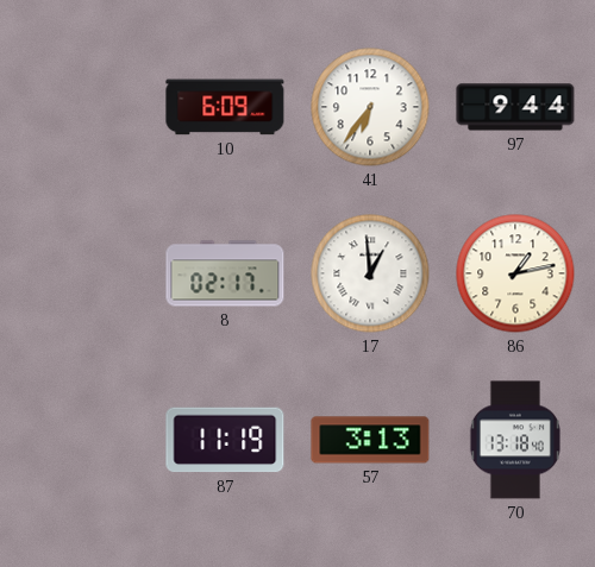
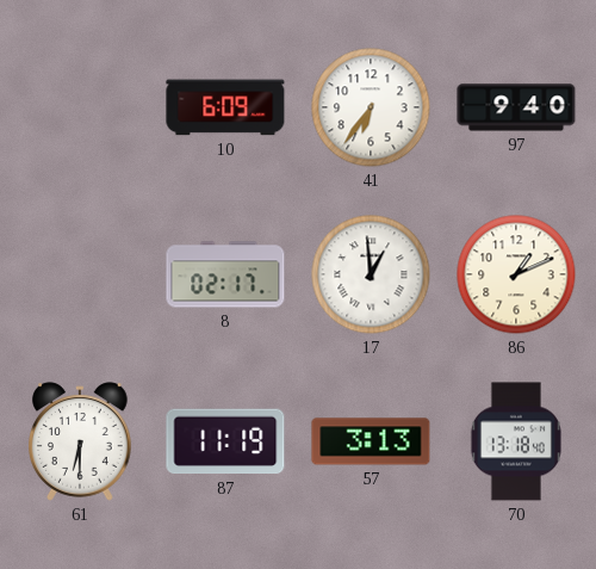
97: 9:44 -> 9:40 (516, 107)
86: 1:13 -> 1:11 (516, 274)
61: none -> 6:30 (81, 441)
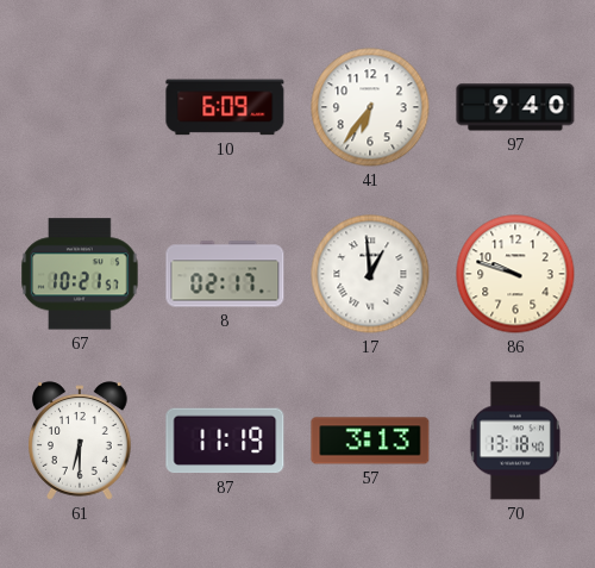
67: none -> 10:21 (80, 274)
86: 1:11 -> 9:48 (515, 274)
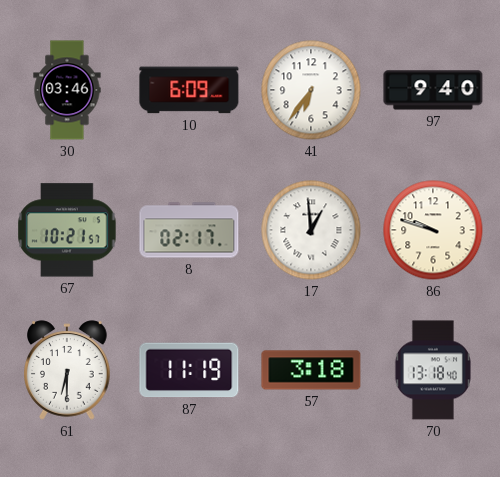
30: none -> 03:46 (67, 90)
57: 3:13 -> 3:18 (311, 370)
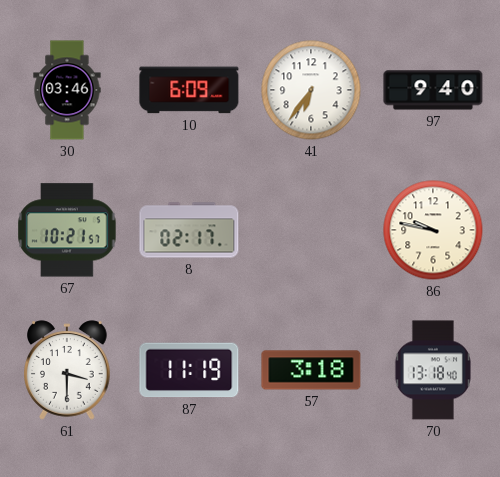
17: 12:59 -> none (311, 230)
86: 9:48 -> 9:47 (433, 230)
61: 6:30 -> 3:30 (68, 370)
